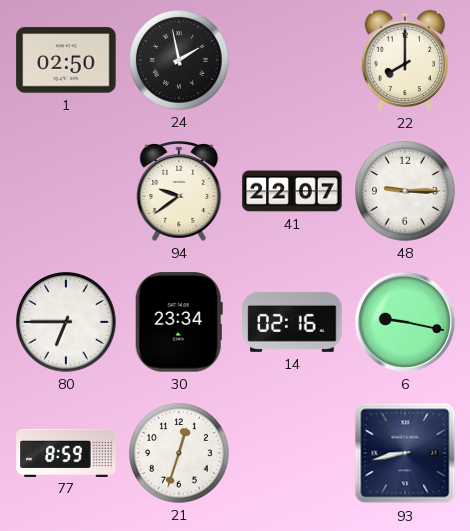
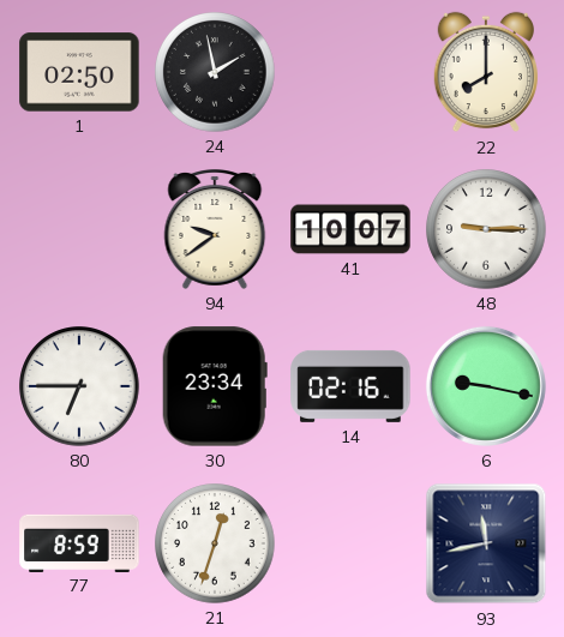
41: 22:07 -> 10:07 (350, 229)
93: 8:43 -> 11:43 (486, 543)
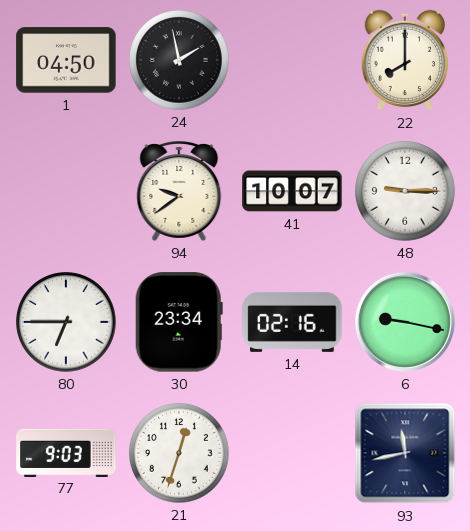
1: 02:50 -> 04:50 (66, 60)
77: 8:59 -> 9:03 (66, 452)
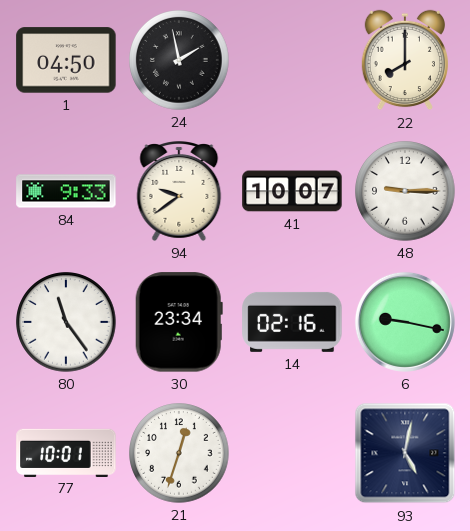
84: none -> 9:33 (66, 191)
80: 6:45 -> 11:24 (66, 322)
77: 9:03 -> 10:01 (66, 452)
93: 11:43 -> 5:02 (405, 453)
